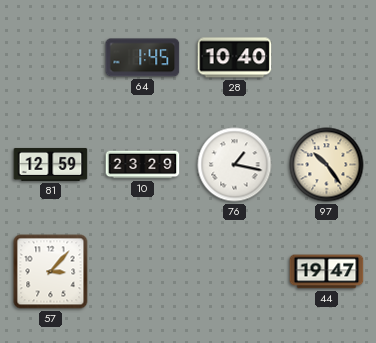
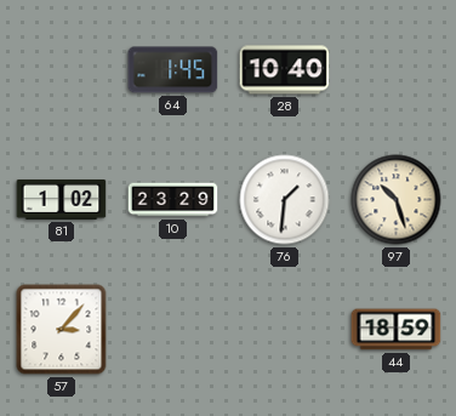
81: 12:59 -> 1:02 (62, 199)
76: 1:17 -> 1:31 (285, 200)
97: 10:24 -> 10:27 (397, 200)
44: 19:47 -> 18:59 (397, 330)
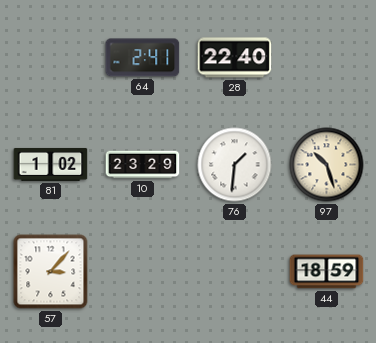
64: 1:45 -> 2:41 (143, 58)
28: 10:40 -> 22:40 (235, 58)
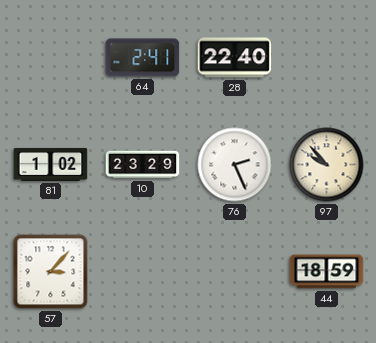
76: 1:31 -> 2:26 (235, 165)
97: 10:27 -> 9:53 (327, 165)
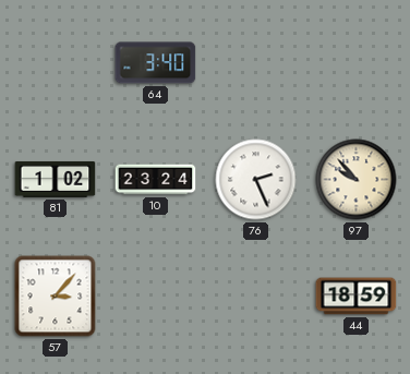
64: 2:41 -> 3:40 (156, 63)
28: 22:40 -> none (235, 58)
10: 23:29 -> 23:24 (156, 180)
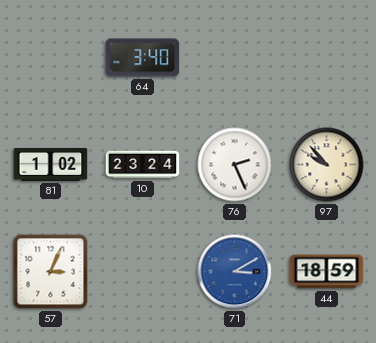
57: 3:07 -> 3:04 (51, 272)
71: none -> 3:10 (235, 272)
